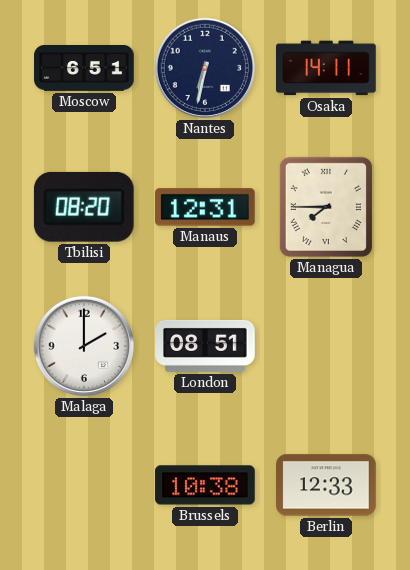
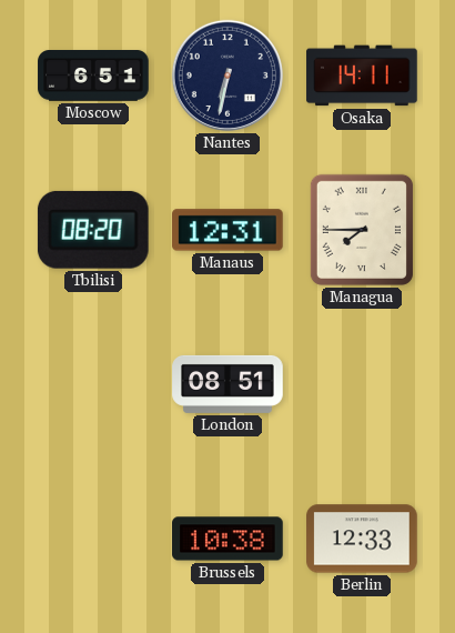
Malaga: 2:00 -> none (84, 346)
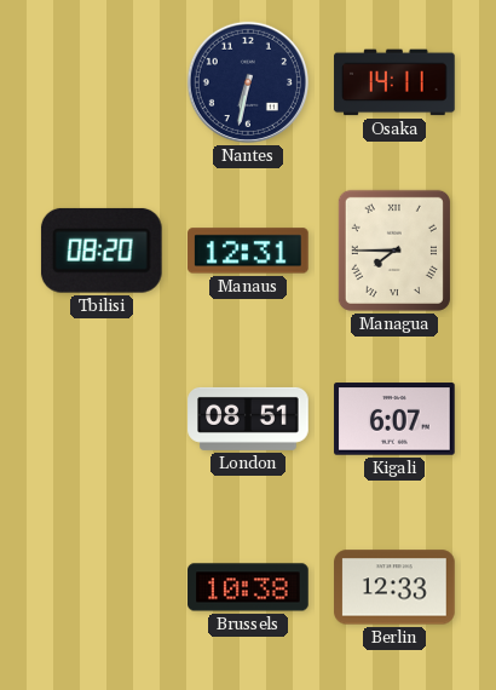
Moscow: 6:51 -> none (93, 76)
Kigali: none -> 6:07 (394, 419)
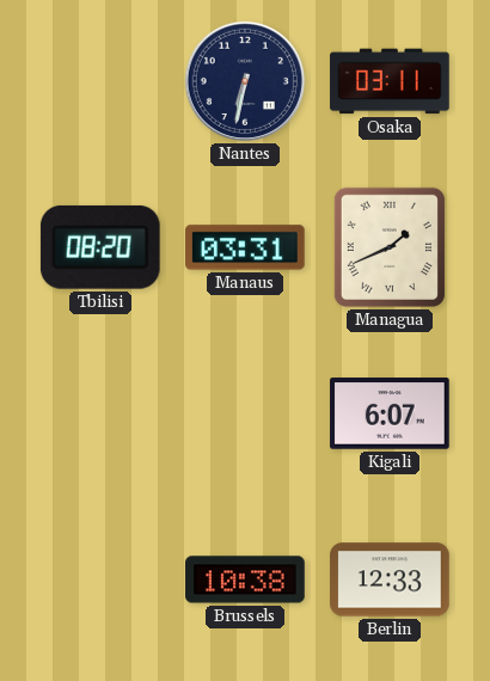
Osaka: 14:11 -> 03:11 (390, 81)
Manaus: 12:31 -> 03:31 (245, 247)
Managua: 7:45 -> 1:41 (390, 247)
London: 08:51 -> none (248, 419)
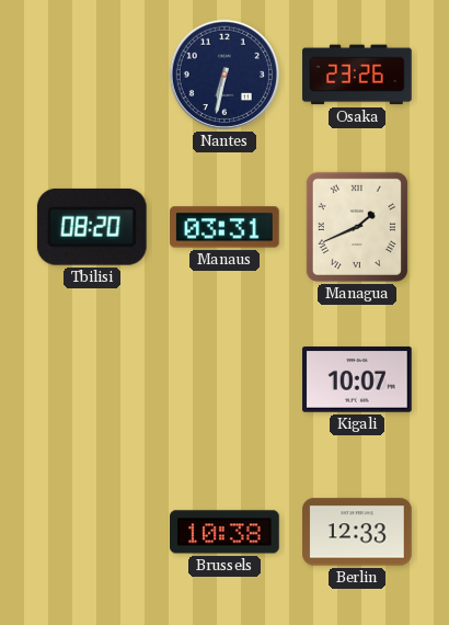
Osaka: 03:11 -> 23:26 (357, 75)
Kigali: 6:07 -> 10:07 (357, 379)
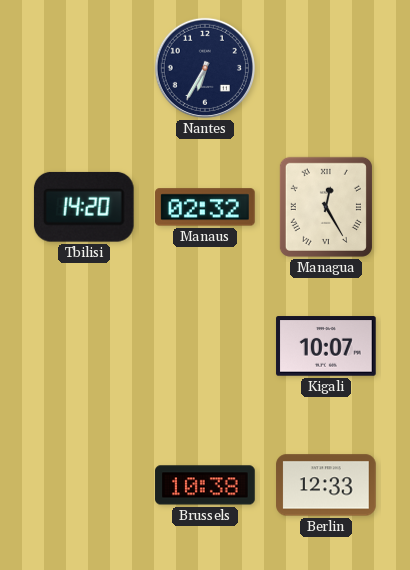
Nantes: 6:32 -> 6:35 (205, 68)
Osaka: 23:26 -> none (357, 75)
Tbilisi: 08:20 -> 14:20 (84, 207)
Manaus: 03:31 -> 02:32 (205, 207)
Managua: 1:41 -> 12:25 (326, 207)
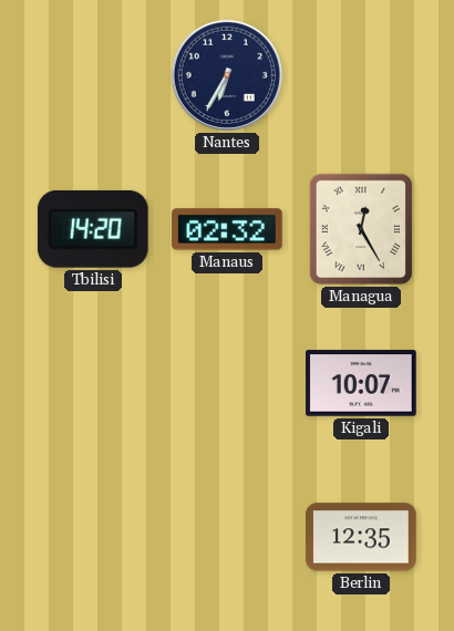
Brussels: 10:38 -> none (205, 485)
Berlin: 12:33 -> 12:35 (361, 537)
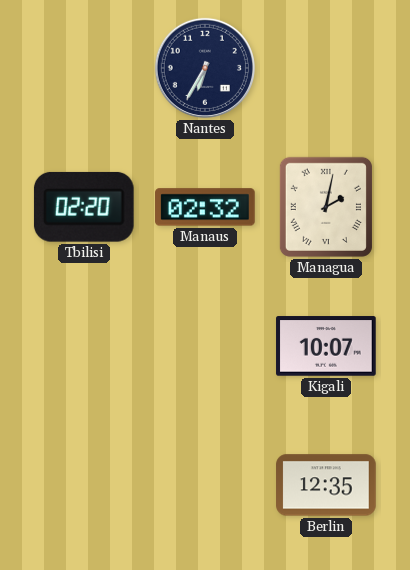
Tbilisi: 14:20 -> 02:20 (84, 207)
Managua: 12:25 -> 2:02 (326, 207)
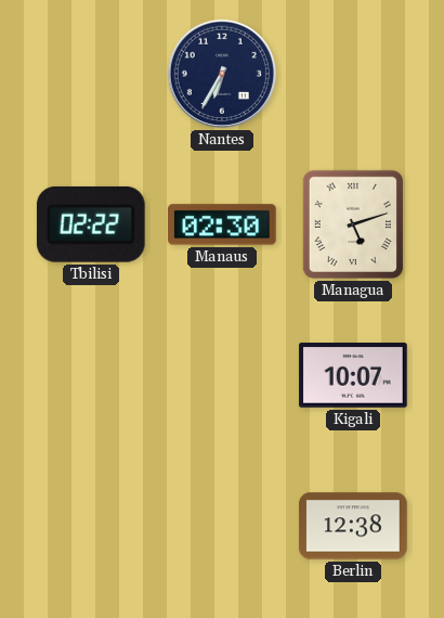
Tbilisi: 02:20 -> 02:22 (91, 224)
Manaus: 02:32 -> 02:30 (222, 224)
Managua: 2:02 -> 5:12 (353, 224)
Berlin: 12:35 -> 12:38 (353, 526)
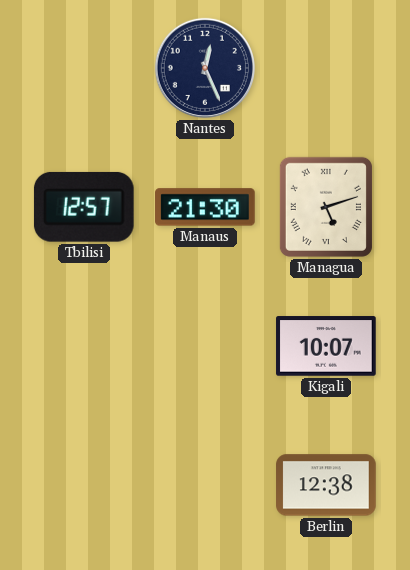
Nantes: 6:35 -> 12:26 (205, 68)
Tbilisi: 02:22 -> 12:57 (84, 207)
Manaus: 02:30 -> 21:30 (205, 207)
